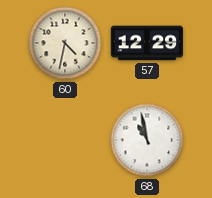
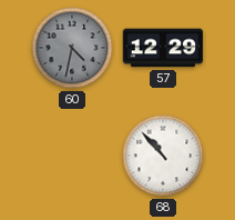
60 dial: cream -> grey (72, 48)
68: 10:58 -> 10:53 (163, 156)
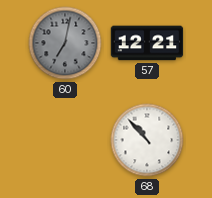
60: 4:32 -> 7:02 (65, 43)
57: 12:29 -> 12:21 (147, 43)
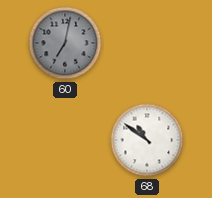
57: 12:21 -> none (147, 43)
68: 10:53 -> 10:51 (147, 140)
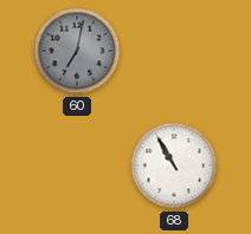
68: 10:51 -> 10:55 (174, 165)
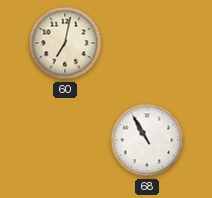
60 dial: grey -> cream (65, 43)
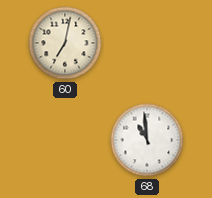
68: 10:55 -> 10:59 (147, 140)
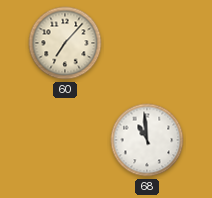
60: 7:02 -> 7:07 (65, 43)
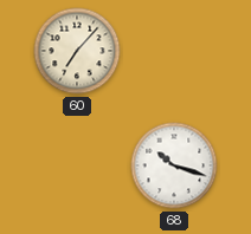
68: 10:59 -> 10:18 (174, 165)
